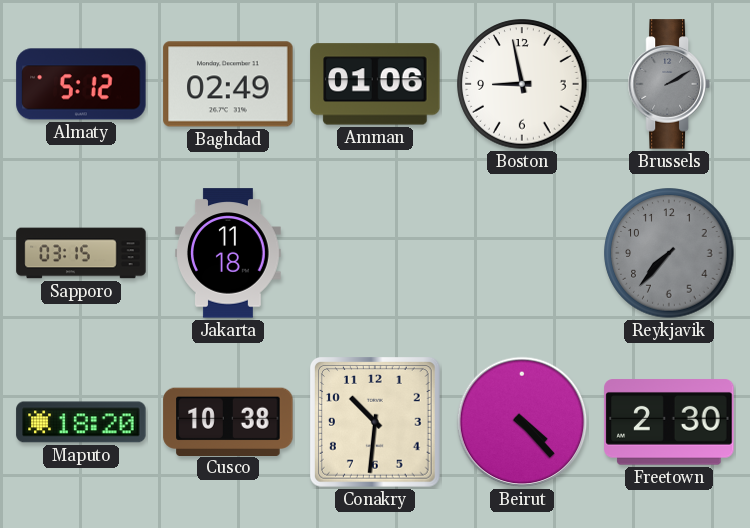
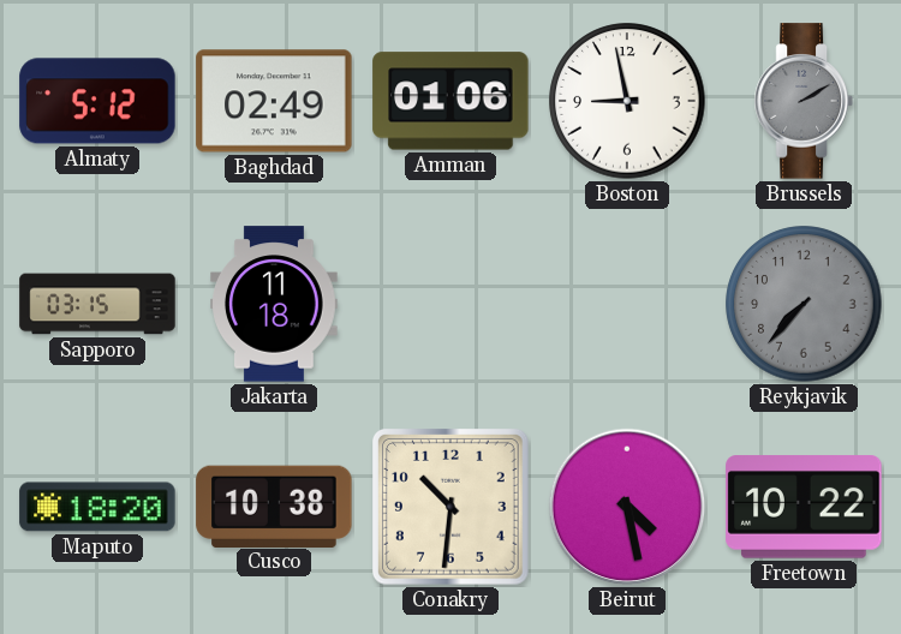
Beirut: 4:23 -> 4:28 (627, 507)
Freetown: 2:30 -> 10:22 (804, 507)
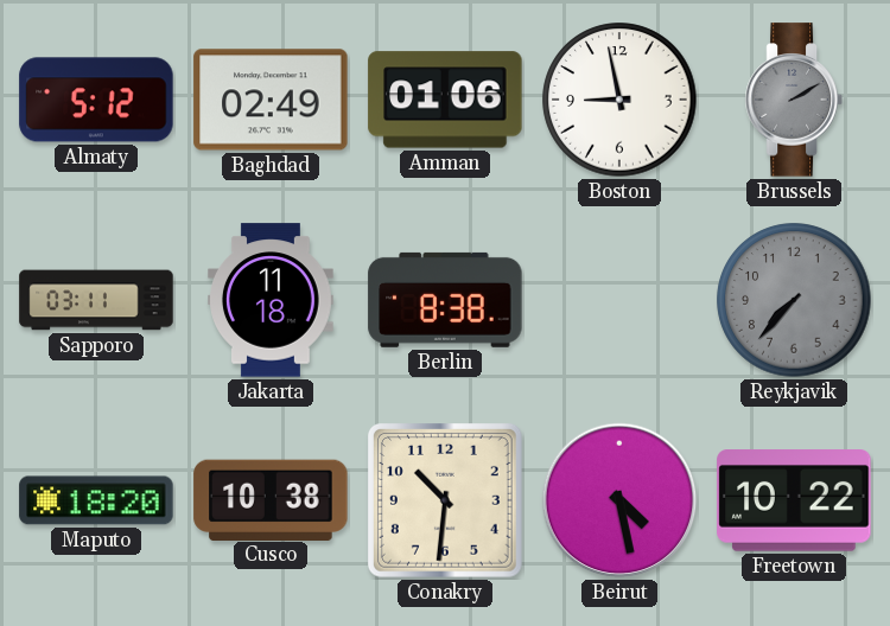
Sapporo: 03:15 -> 03:11 (96, 300)
Berlin: none -> 8:38 (445, 300)
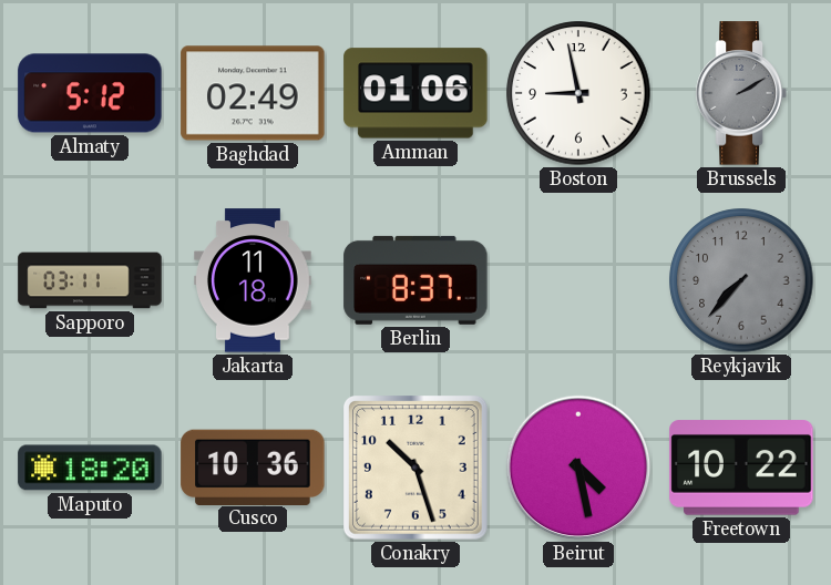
Berlin: 8:38 -> 8:37 (416, 280)
Cusco: 10:38 -> 10:36 (253, 466)
Conakry: 10:31 -> 10:27 (417, 469)
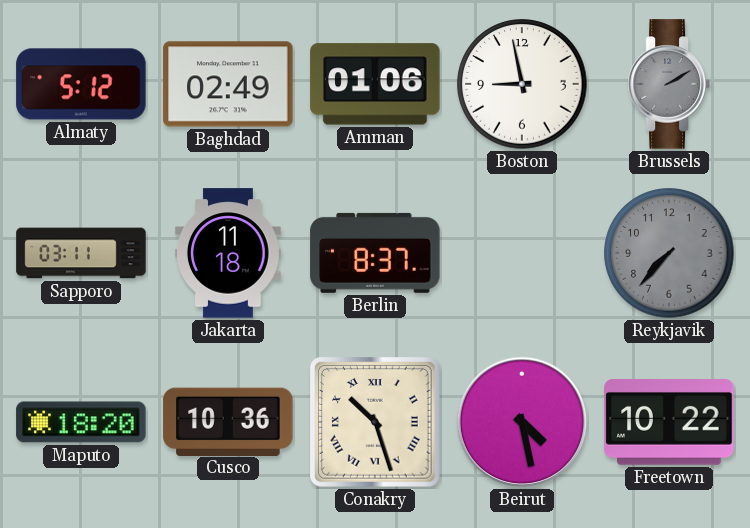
Conakry numerals: Arabic -> Roman (376, 423)
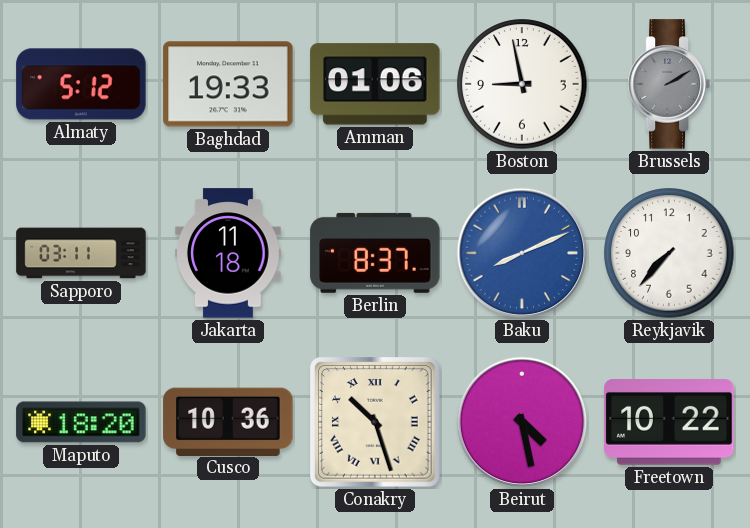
Baghdad: 02:49 -> 19:33 (228, 84)
Baku: none -> 8:11 (522, 253)
Reykjavik dial: grey -> white (669, 253)
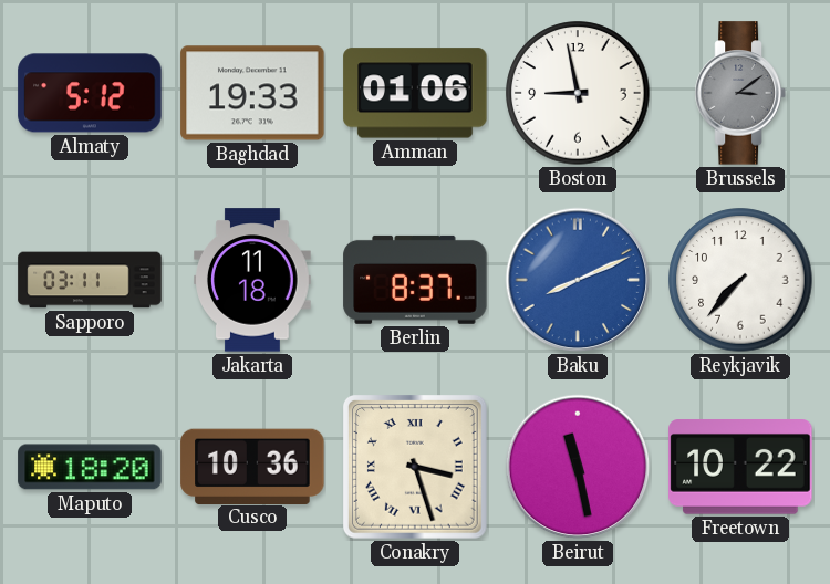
Brussels: 2:10 -> 3:09 (740, 93)
Conakry: 10:27 -> 3:27 (416, 468)
Beirut: 4:28 -> 11:28 (578, 467)
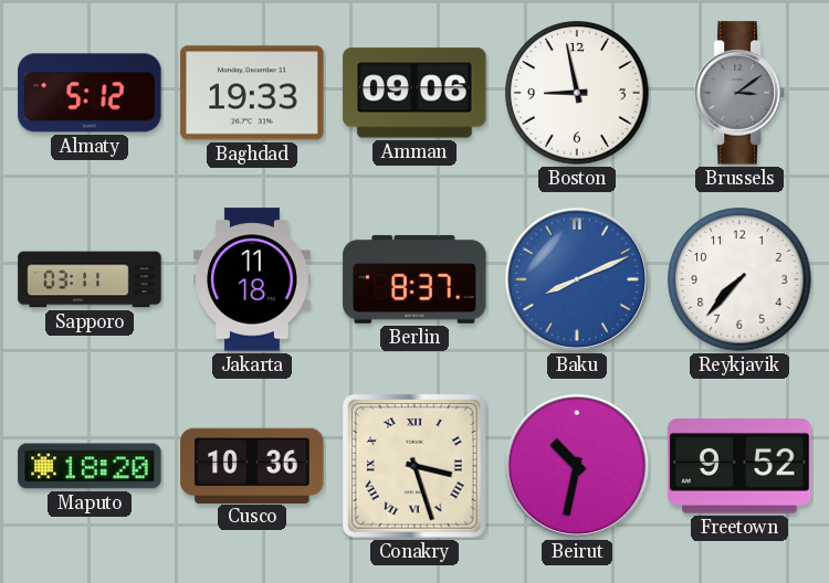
Amman: 01:06 -> 09:06 (414, 93)
Beirut: 11:28 -> 10:32 (577, 466)
Freetown: 10:22 -> 9:52 (739, 466)
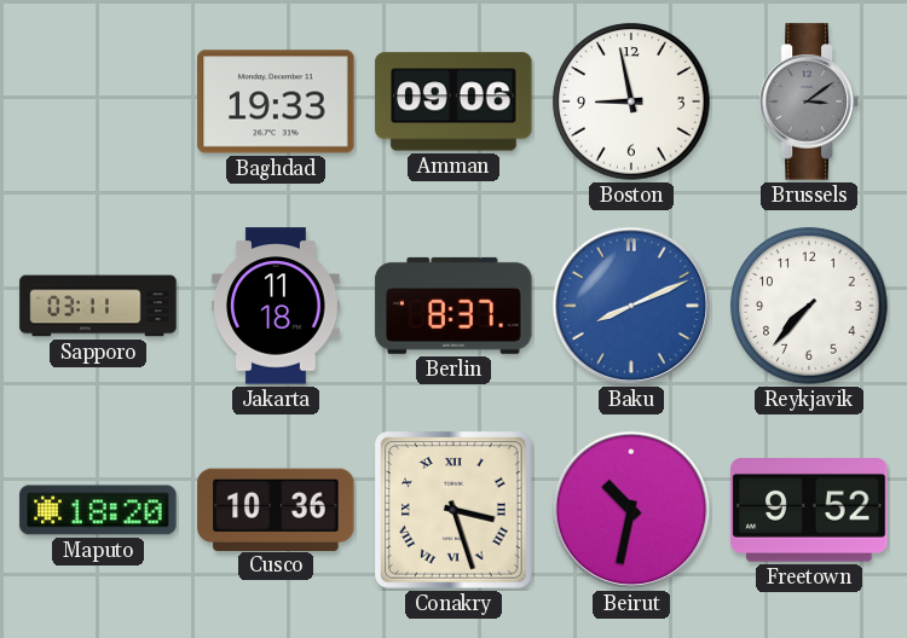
Almaty: 5:12 -> none (90, 93)
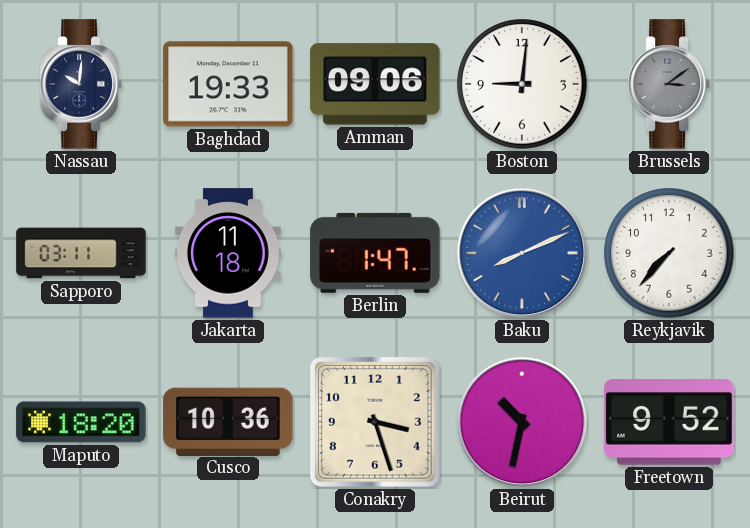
Nassau: none -> 10:01 (81, 84)
Boston: 8:58 -> 9:01 (522, 84)
Berlin: 8:37 -> 1:47 (375, 253)
Conakry numerals: Roman -> Arabic (376, 423)
